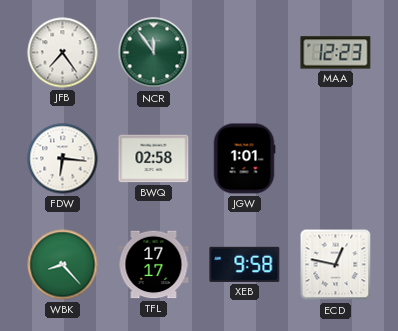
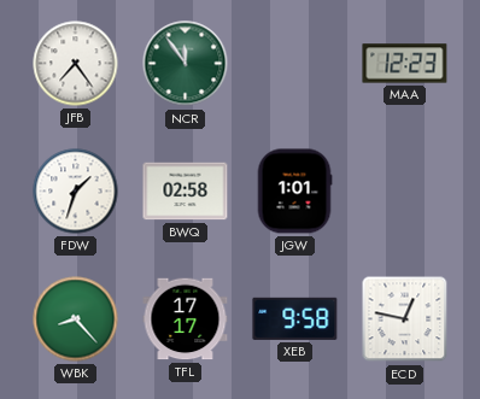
FDW: 6:16 -> 1:33 (76, 192)
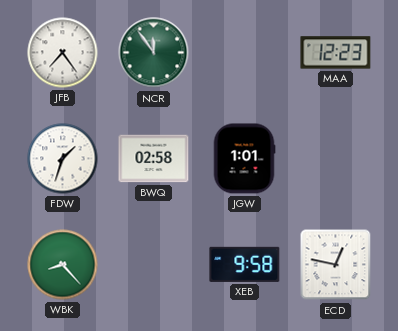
TFL: 17:17 -> none (186, 319)
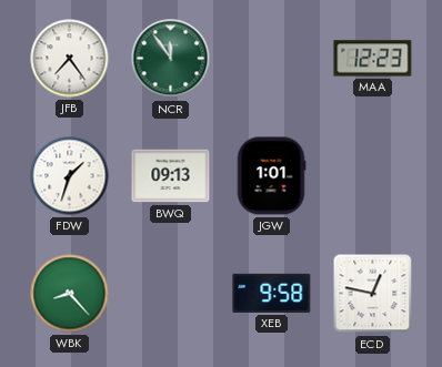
BWQ: 02:58 -> 09:13 (171, 176)
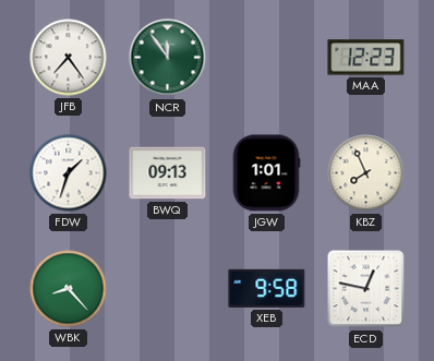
KBZ: none -> 7:56 (366, 173)
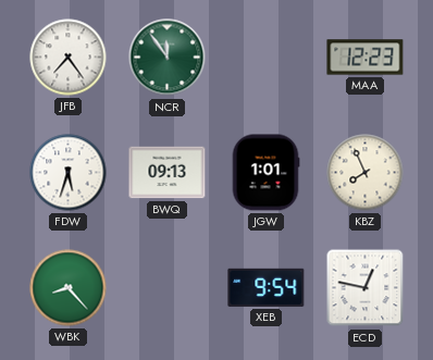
FDW: 1:33 -> 5:33 (69, 173)
XEB: 9:58 -> 9:54 (267, 287)
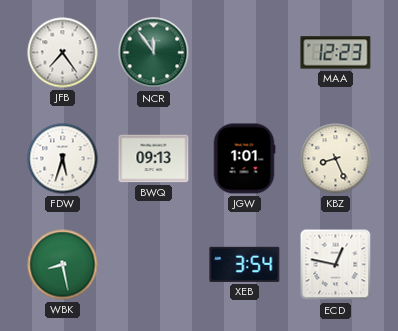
KBZ: 7:56 -> 8:26 (336, 159)
WBK: 8:23 -> 8:28 (63, 265)
XEB: 9:54 -> 3:54 (245, 264)
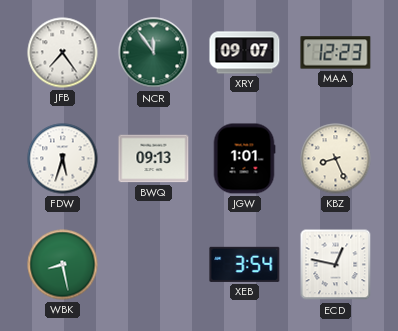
XRY: none -> 09:07 (245, 53)
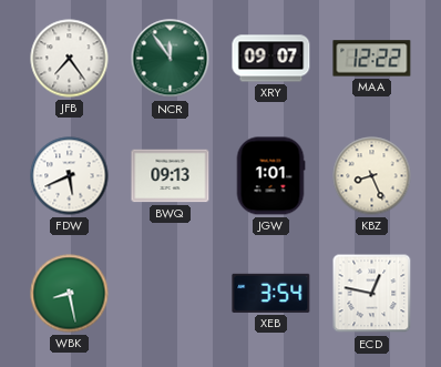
MAA: 12:23 -> 12:22 (372, 59)
FDW: 5:33 -> 5:41 (70, 176)
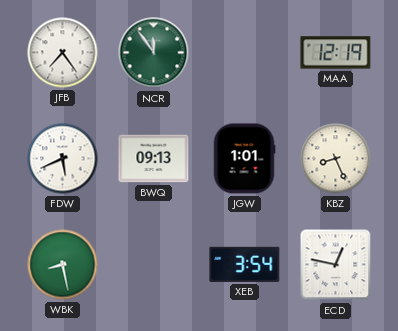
XRY: 09:07 -> none (271, 59)
MAA: 12:22 -> 12:19 (336, 53)
